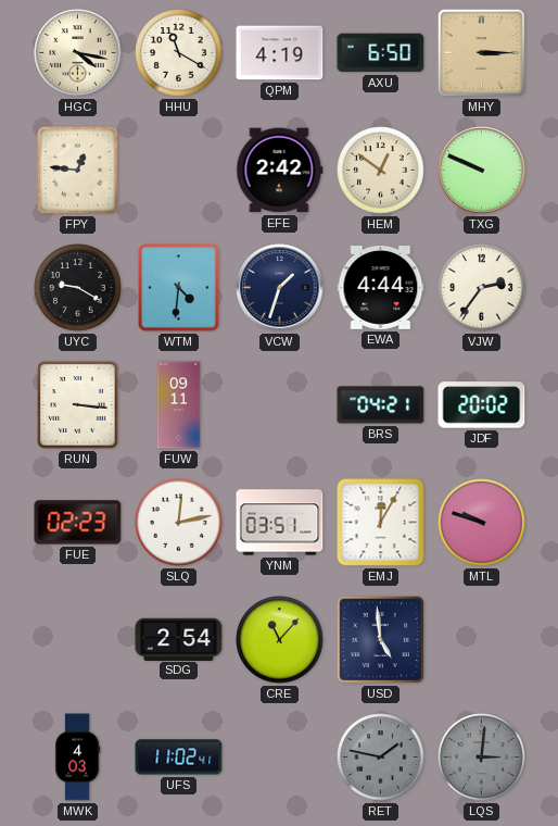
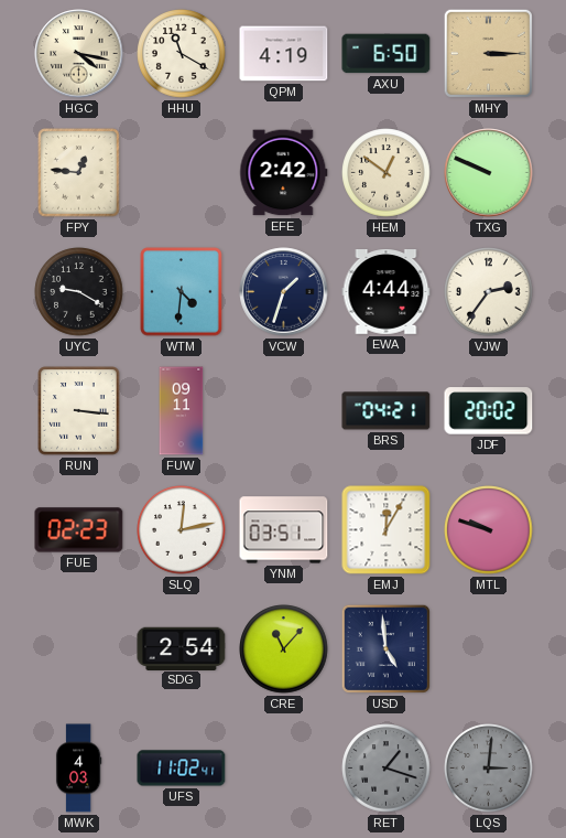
RET: 1:47 -> 1:18 (387, 769)
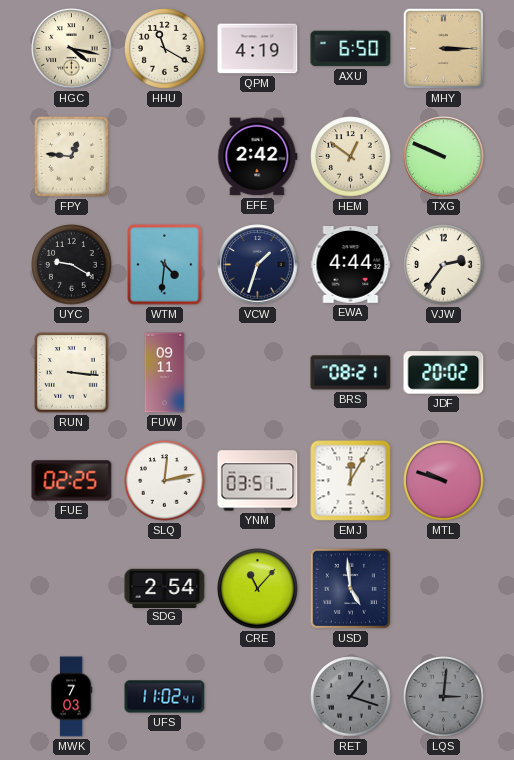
BRS: 04:21 -> 08:21 (351, 373)
FUE: 02:23 -> 02:25 (72, 481)
MWK: 4:03 -> 7:03 (71, 697)
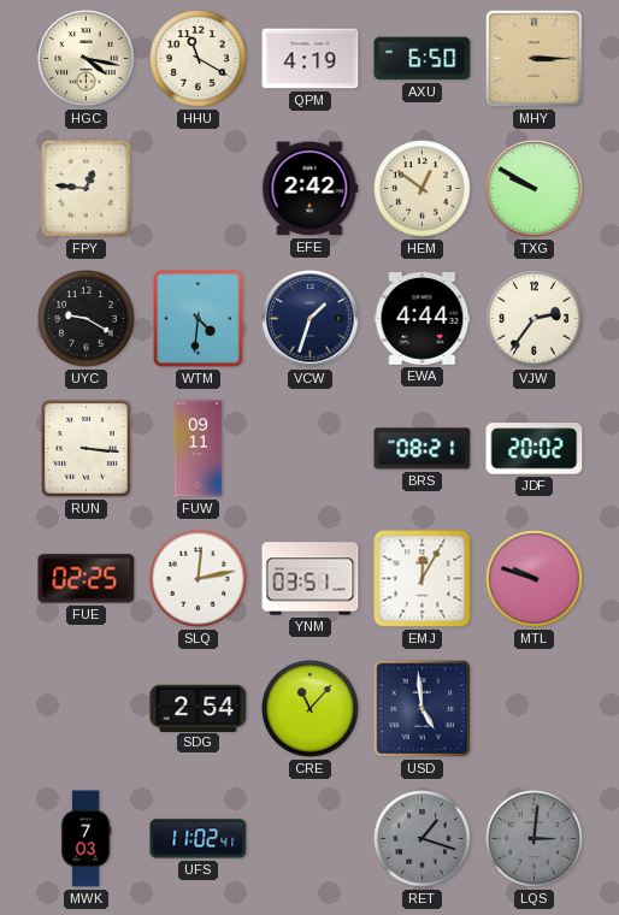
TXG: 9:49 -> 9:50 (535, 189)
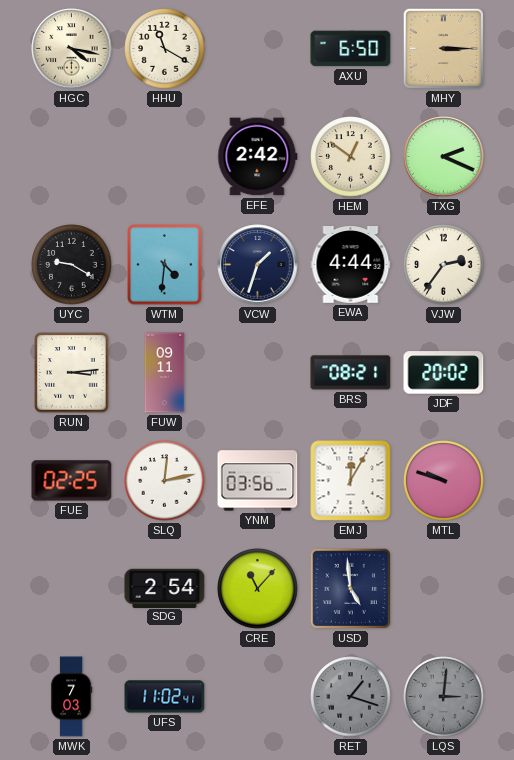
QPM: 4:19 -> none (311, 59)
FPY: 12:46 -> none (87, 189)
TXG: 9:50 -> 2:19 (444, 157)
RUN: 3:16 -> 3:14 (72, 373)
YNM: 03:51 -> 03:56 (258, 481)
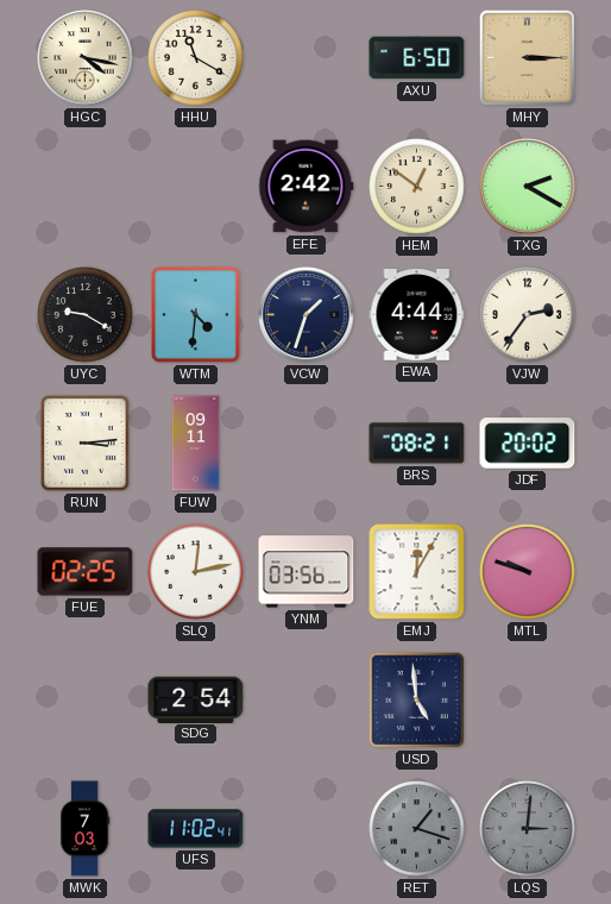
TXG: 2:19 -> 2:20 (528, 187)
CRE: 11:07 -> none (258, 589)
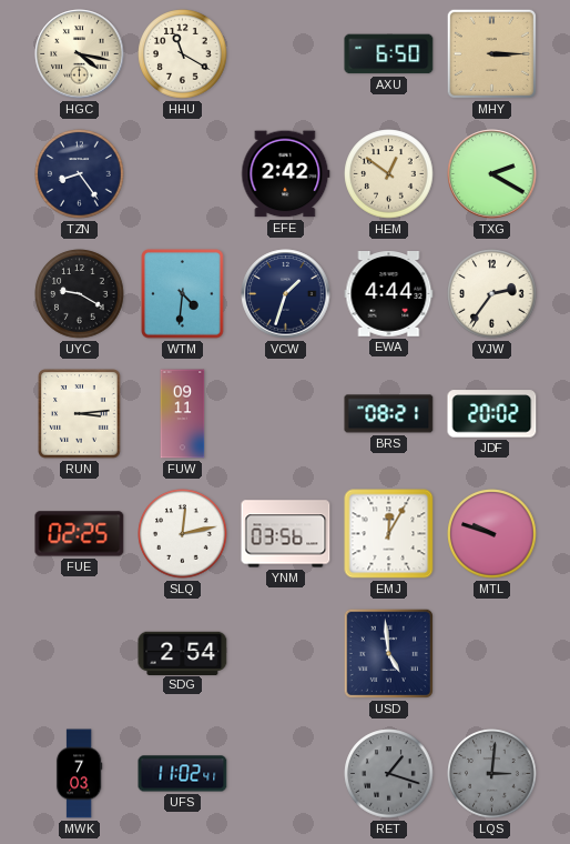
TZN: none -> 8:24 (80, 174)
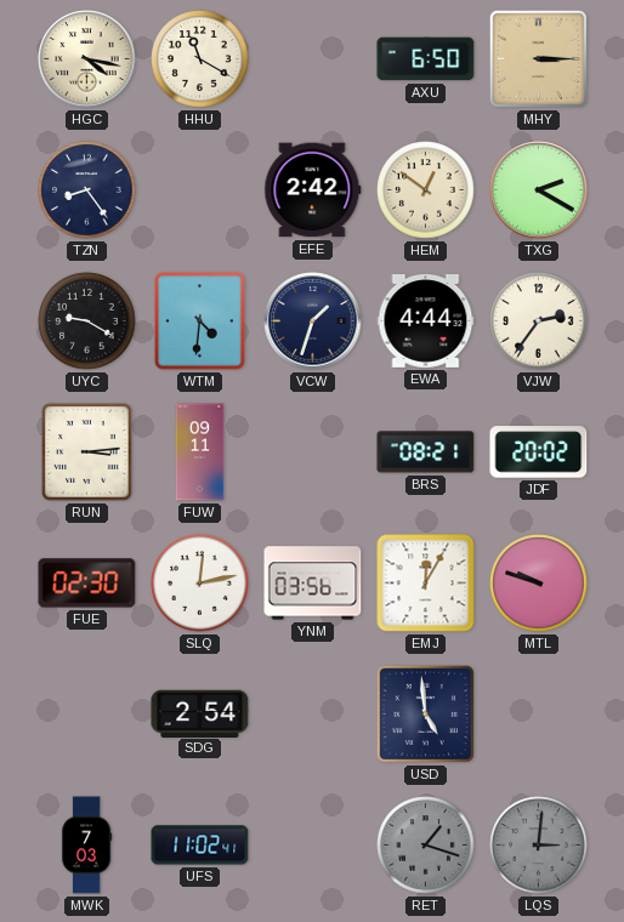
FUE: 02:25 -> 02:30 (87, 584)
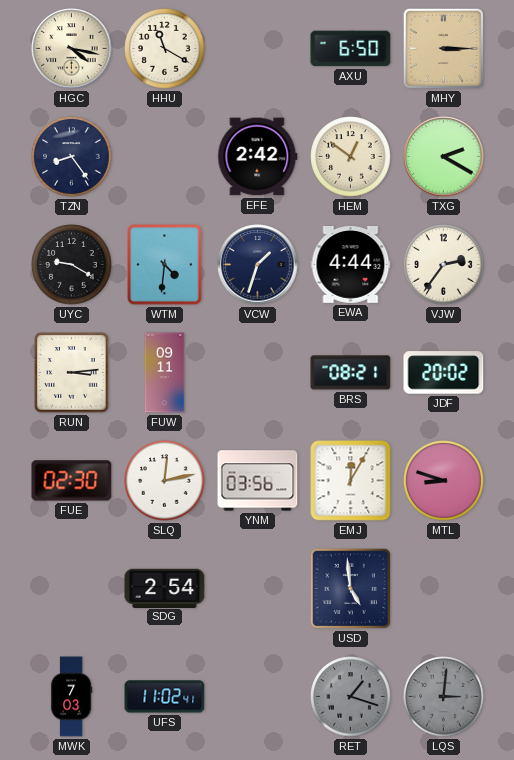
MTL: 9:48 -> 8:48 (444, 481)
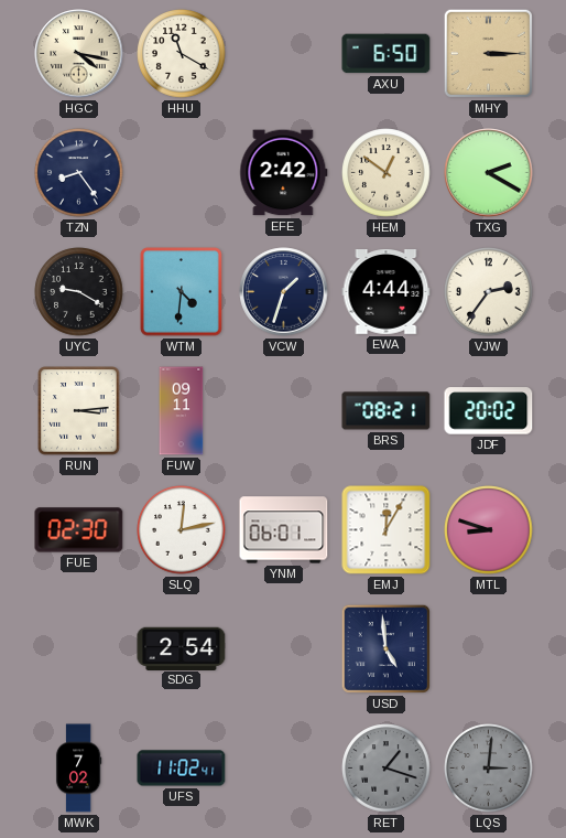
YNM: 03:56 -> 06:01 (284, 530)
MWK: 7:03 -> 7:02 (78, 769)
